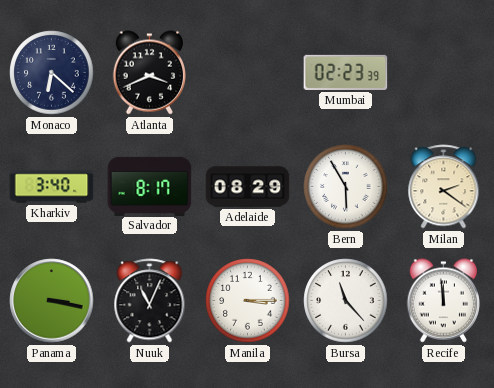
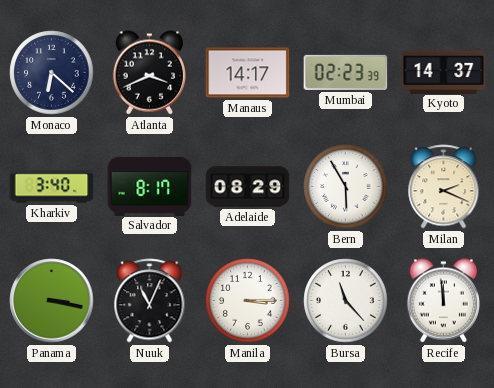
Manaus: none -> 14:17 (248, 73)
Kyoto: none -> 14:37 (444, 72)
Milan: 2:21 -> 2:19 (444, 187)
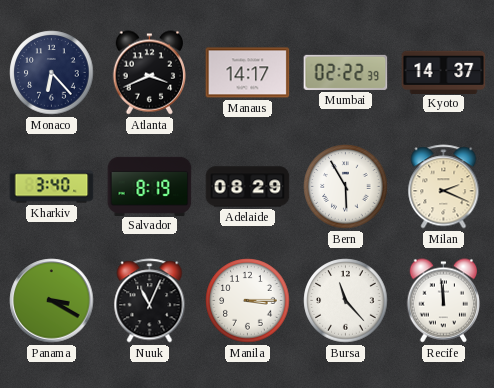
Monaco: 6:22 -> 6:23 (52, 73)
Mumbai: 02:23 -> 02:22 (346, 72)
Salvador: 8:17 -> 8:19 (150, 186)
Panama: 3:17 -> 3:20 (52, 301)
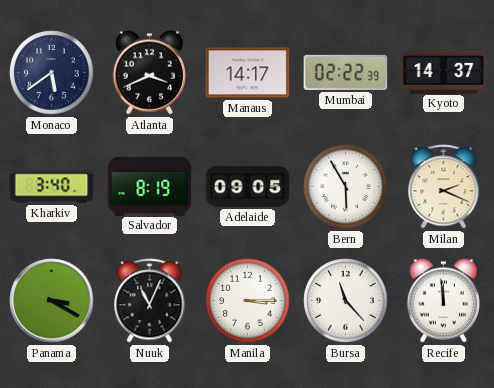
Monaco: 6:23 -> 5:39 (52, 73)
Adelaide: 08:29 -> 09:05 (248, 187)
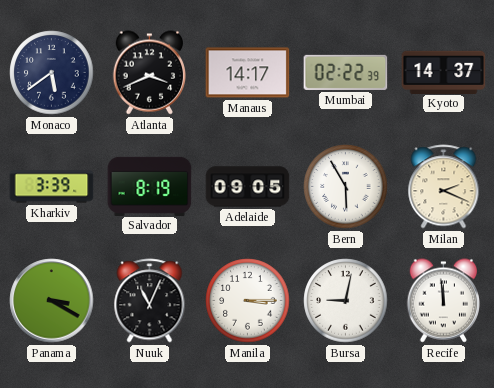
Kharkiv: 3:40 -> 3:39 (52, 187)
Bursa: 11:23 -> 9:02 (346, 301)
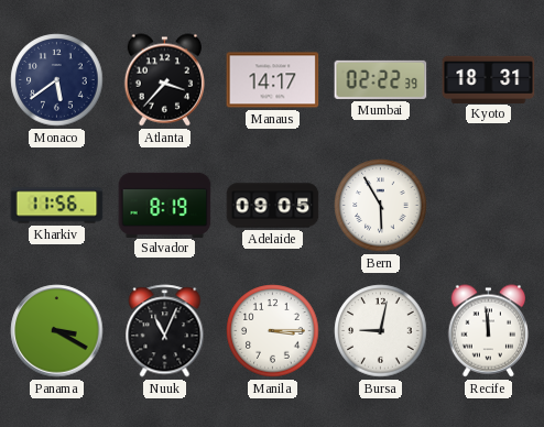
Atlanta: 3:41 -> 3:37 (165, 80)
Kyoto: 14:37 -> 18:31 (489, 79)
Kharkiv: 3:39 -> 11:56 (57, 206)
Milan: 2:19 -> none (444, 187)
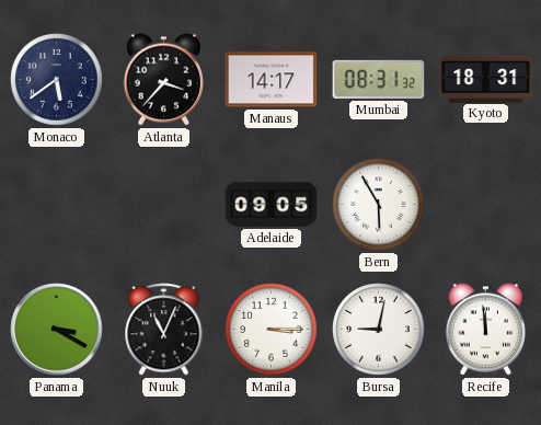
Mumbai: 02:22 -> 08:31 (379, 79)
Kharkiv: 11:56 -> none (57, 206)
Salvador: 8:19 -> none (165, 205)
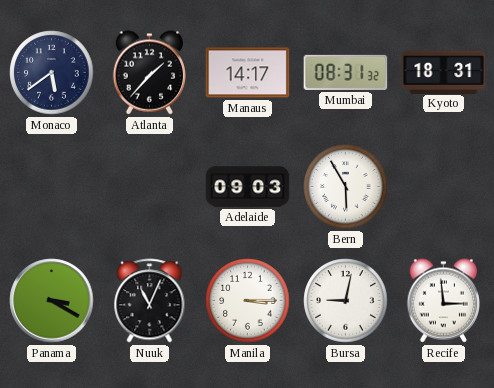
Atlanta: 3:37 -> 1:37 (150, 73)
Adelaide: 09:05 -> 09:03 (248, 187)
Recife: 11:59 -> 2:59 (444, 301)
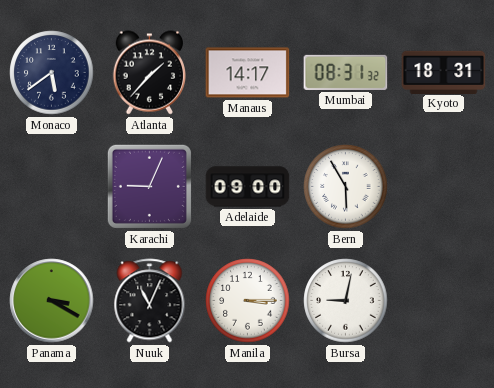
Karachi: none -> 9:04 (149, 186)
Adelaide: 09:03 -> 09:00 (248, 187)
Recife: 2:59 -> none (444, 301)
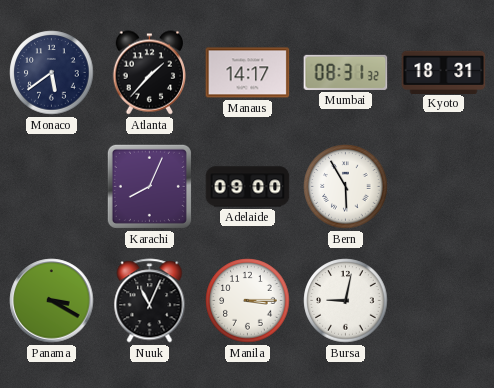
Karachi: 9:04 -> 8:04 (149, 186)
